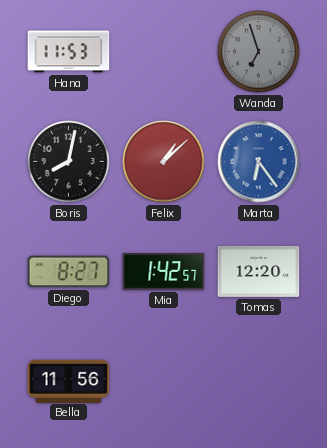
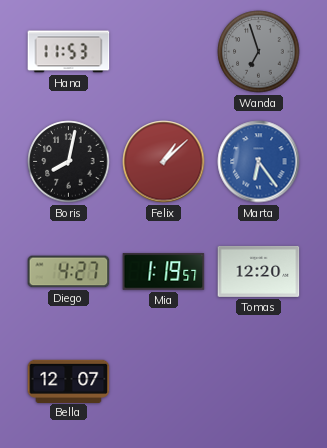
Diego: 8:27 -> 4:27 (69, 272)
Mia: 1:42 -> 1:19 (164, 272)
Bella: 11:56 -> 12:07 (69, 381)
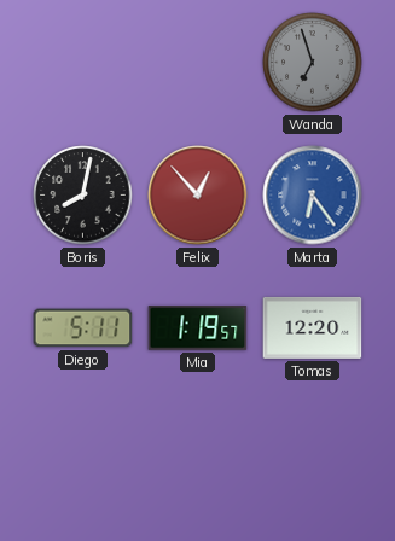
Hana: 11:53 -> none (69, 52)
Felix: 1:08 -> 12:53 (198, 196)
Diego: 4:27 -> 5:11 (83, 328)
Bella: 12:07 -> none (69, 381)
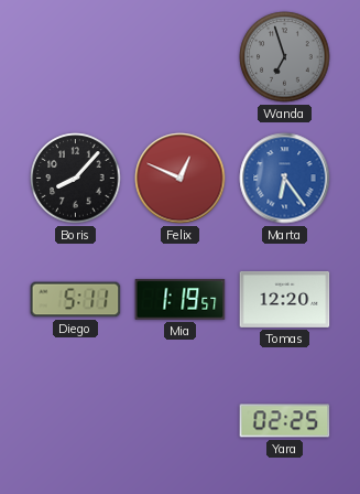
Boris: 8:02 -> 8:07 (76, 179)
Felix: 12:53 -> 12:49 (181, 179)
Yara: none -> 02:25 (285, 421)
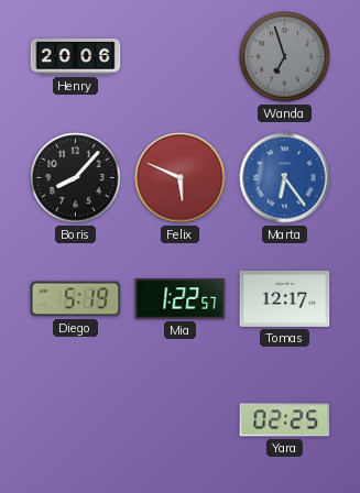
Henry: none -> 20:06 (76, 57)
Felix: 12:49 -> 5:49 (181, 178)
Diego: 5:11 -> 5:19 (76, 299)
Mia: 1:19 -> 1:22 (181, 299)
Tomas: 12:20 -> 12:17 (285, 298)
